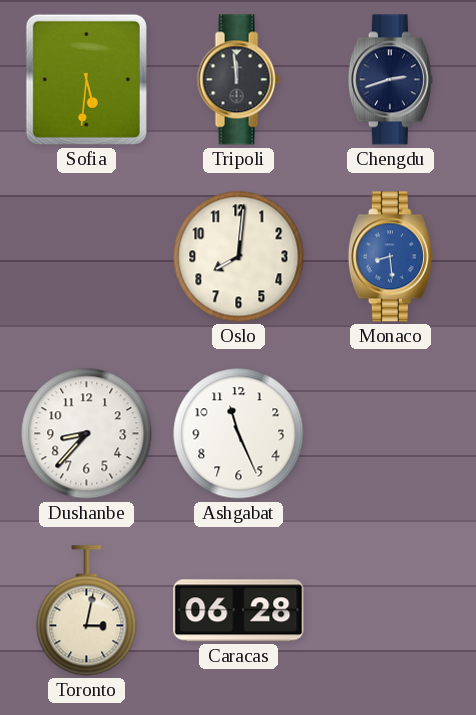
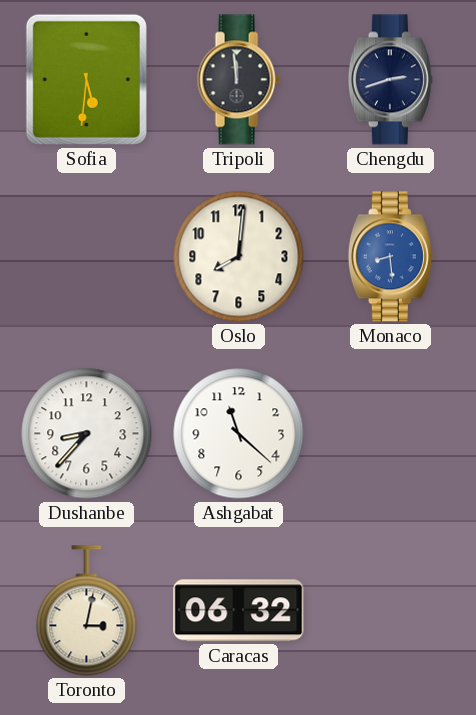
Ashgabat: 11:26 -> 11:22 (239, 434)
Caracas: 06:28 -> 06:32 (239, 611)
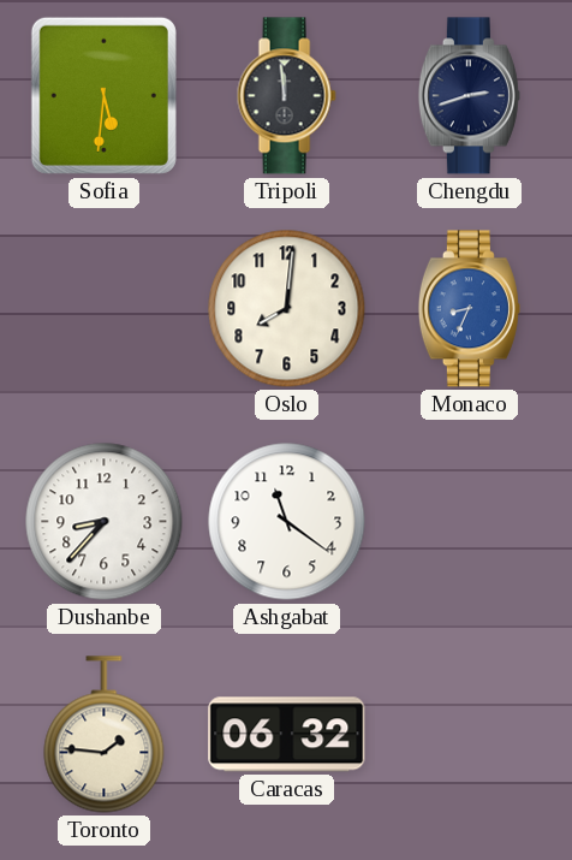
Monaco: 8:29 -> 8:34 (469, 309)
Ashgabat: 11:22 -> 11:21 (287, 522)
Toronto: 3:02 -> 1:46 (105, 735)
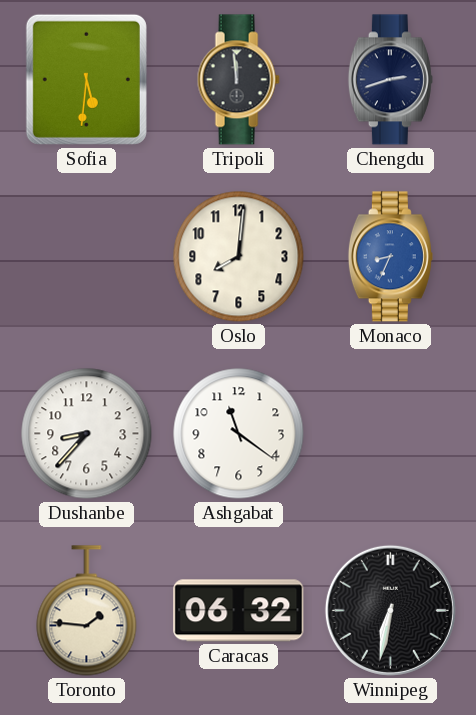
Winnipeg: none -> 6:32 (390, 610)
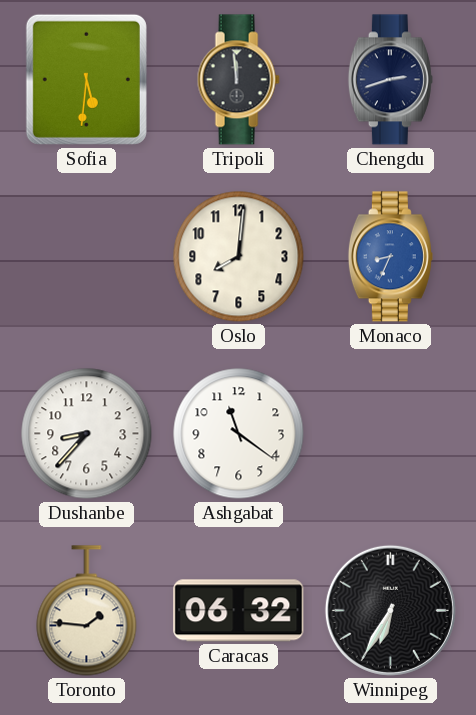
Winnipeg: 6:32 -> 6:35 (390, 610)
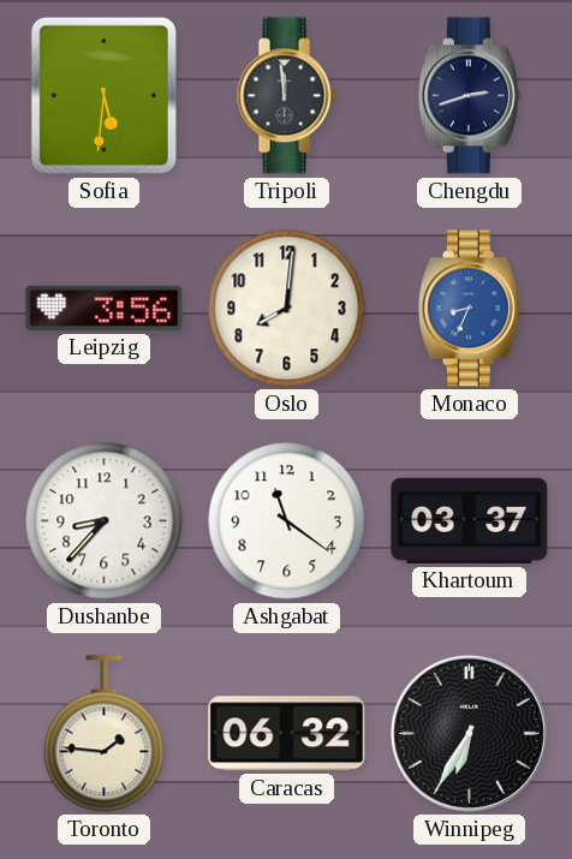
Leipzig: none -> 3:56 (105, 308)
Khartoum: none -> 03:37 (470, 520)
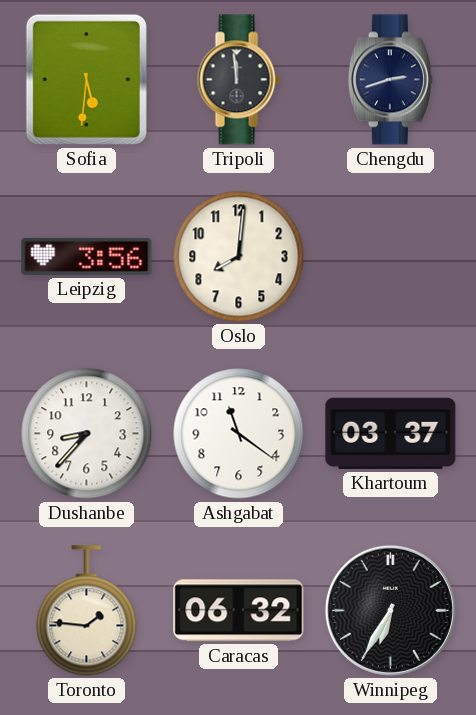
Monaco: 8:34 -> none (469, 309)
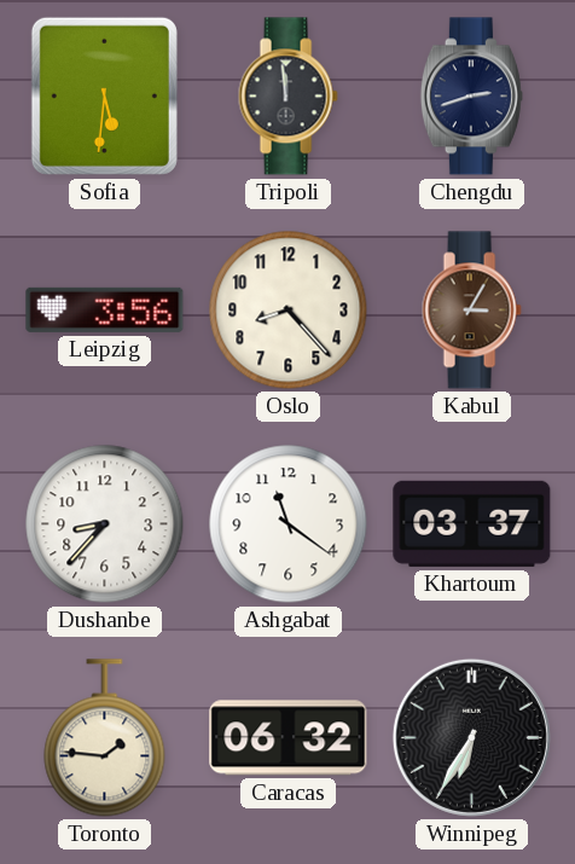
Oslo: 8:01 -> 8:23 (289, 311)
Kabul: none -> 3:05 (471, 311)
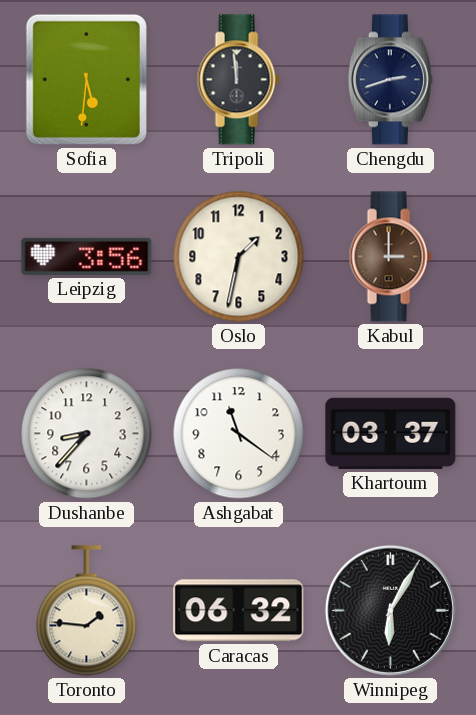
Oslo: 8:23 -> 1:32 (239, 257)
Kabul: 3:05 -> 3:00 (390, 257)
Winnipeg: 6:35 -> 6:05 (390, 610)
